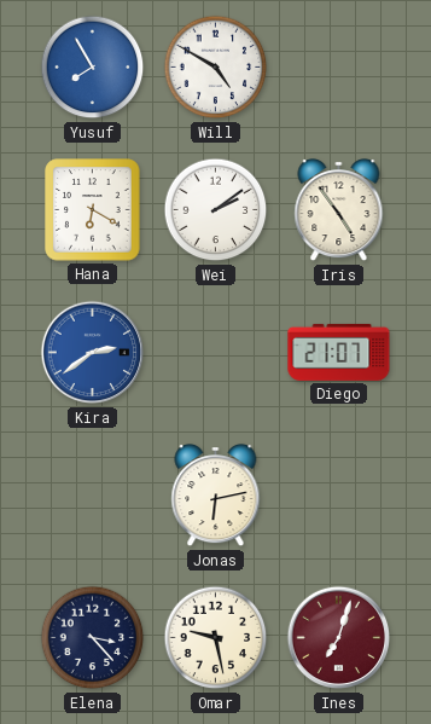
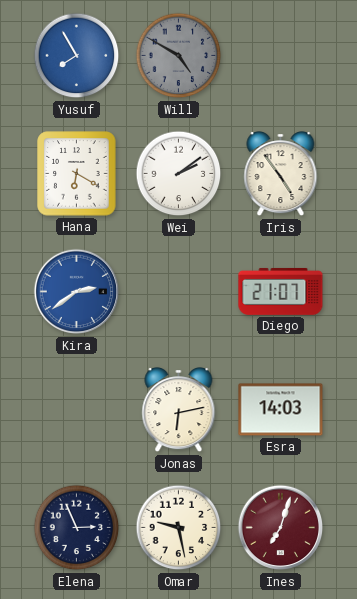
Will dial: white -> grey (179, 56)
Esra: none -> 14:03 (281, 410)
Elena: 3:23 -> 2:56 (77, 528)
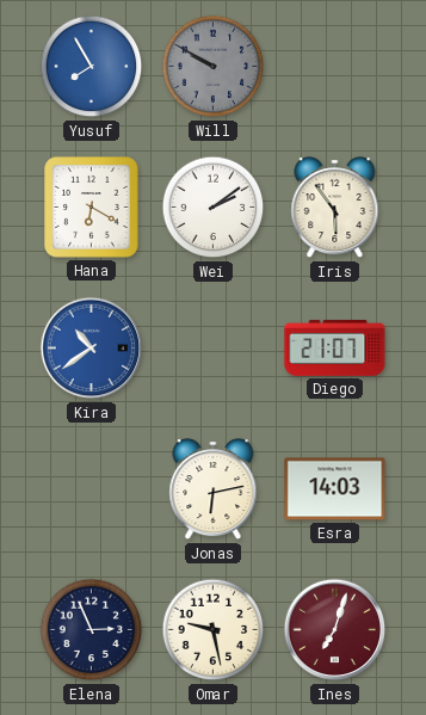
Will: 4:50 -> 9:50 (214, 67)
Iris: 4:54 -> 5:54 (335, 209)
Kira: 2:39 -> 10:39 (92, 349)
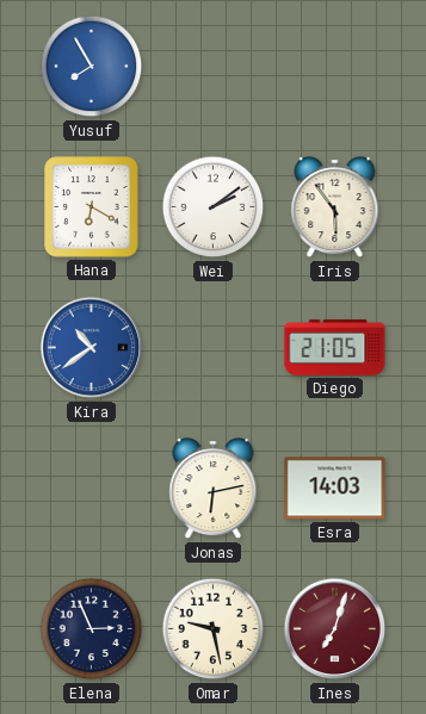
Will: 9:50 -> none (214, 67)
Diego: 21:07 -> 21:05 (335, 347)
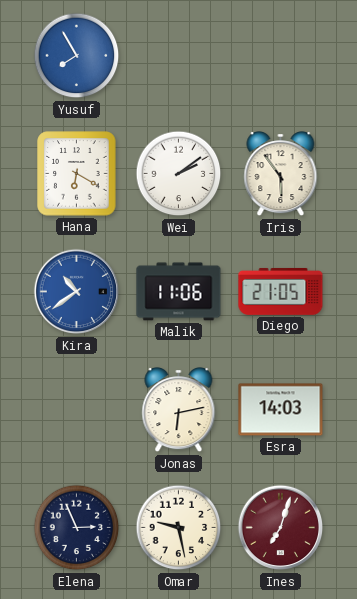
Malik: none -> 11:06 (179, 292)
